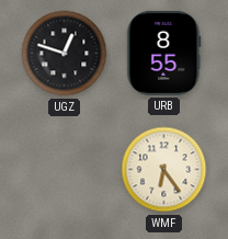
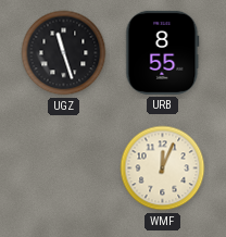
UGZ: 12:48 -> 11:27 (64, 53)
WMF: 6:24 -> 12:04 (163, 169)
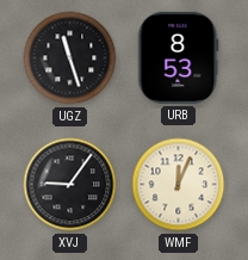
URB: 8:55 -> 8:53 (179, 57)
XVJ: none -> 9:06 (70, 185)
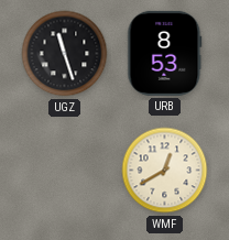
XVJ: 9:06 -> none (70, 185)
WMF: 12:04 -> 12:40 (165, 171)
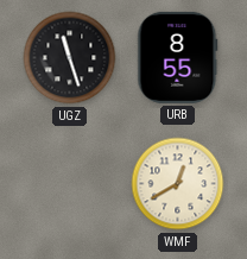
URB: 8:53 -> 8:55 (178, 57)
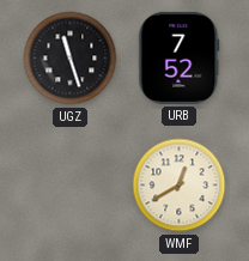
URB: 8:55 -> 7:52 (180, 57)
